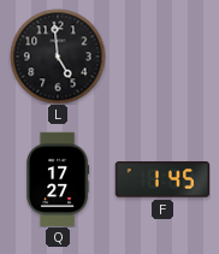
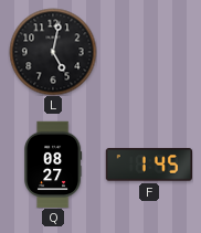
L: 4:59 -> 5:02 (53, 52)
Q: 17:27 -> 08:27 (54, 165)
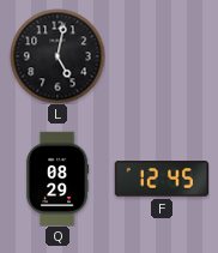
Q: 08:27 -> 08:29 (59, 179)
F: 1:45 -> 12:45 (161, 179)
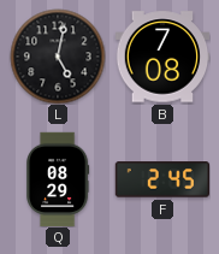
B: none -> 7:08 (162, 57)
F: 12:45 -> 2:45 (161, 179)
